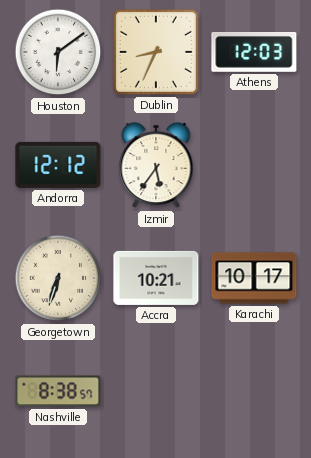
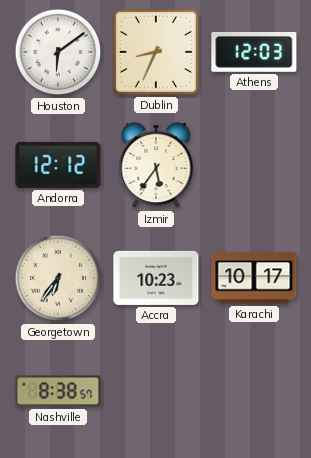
Georgetown: 6:33 -> 6:36 (58, 278)
Accra: 10:21 -> 10:23 (156, 278)
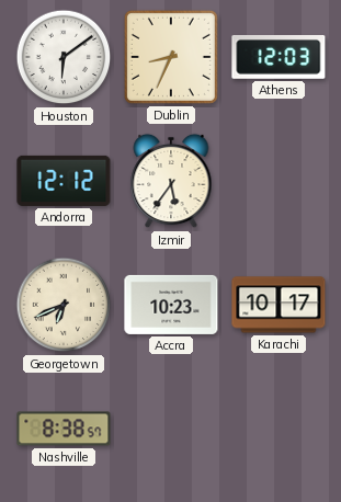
Georgetown: 6:36 -> 6:41 (64, 305)
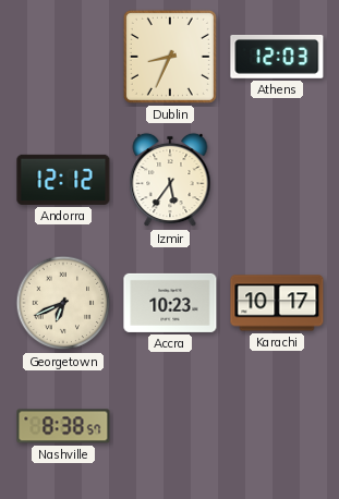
Houston: 6:09 -> none (64, 57)
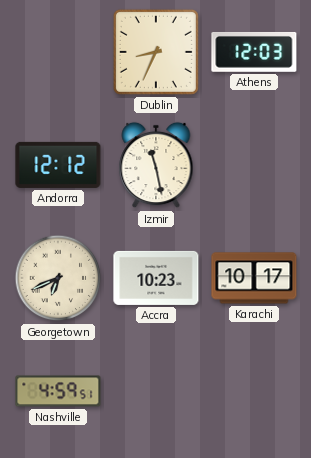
Izmir: 5:36 -> 11:28 (156, 165)
Nashville: 8:38 -> 4:59 (58, 391)
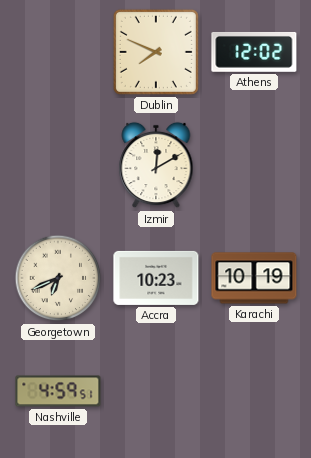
Dublin: 8:34 -> 7:49 (156, 52)
Athens: 12:03 -> 12:02 (254, 52)
Andorra: 12:12 -> none (58, 165)
Izmir: 11:28 -> 12:10 (156, 165)
Karachi: 10:17 -> 10:19 (254, 278)
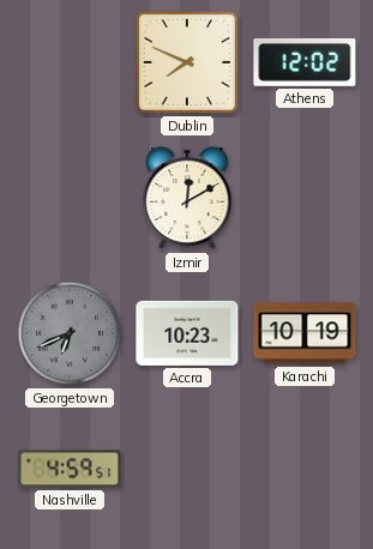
Georgetown dial: cream -> grey (70, 333)
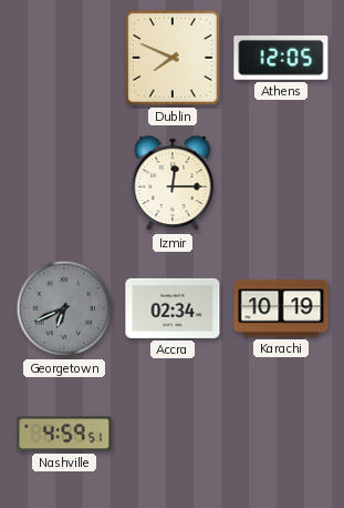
Athens: 12:02 -> 12:05 (281, 58)
Izmir: 12:10 -> 12:15 (173, 183)
Accra: 10:23 -> 02:34 (173, 308)
